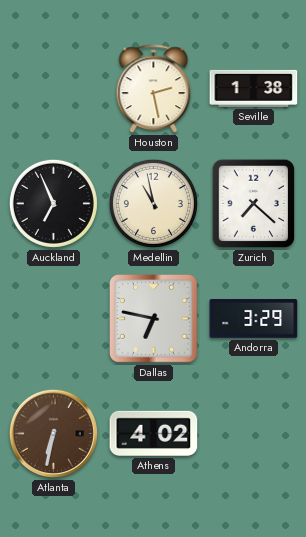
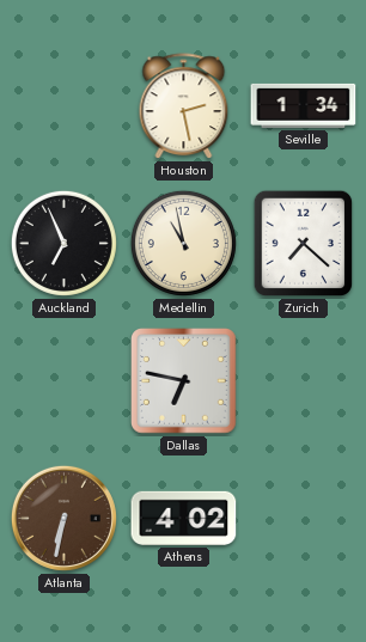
Seville: 1:38 -> 1:34 (304, 105)
Andorra: 3:29 -> none (254, 319)
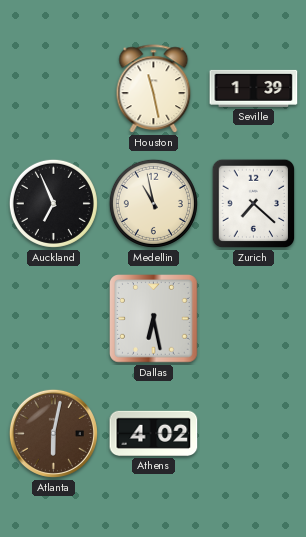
Houston: 2:28 -> 11:28 (154, 89)
Seville: 1:34 -> 1:39 (254, 88)
Dallas: 6:47 -> 6:28 (154, 319)
Atlanta: 6:32 -> 6:02 (53, 433)
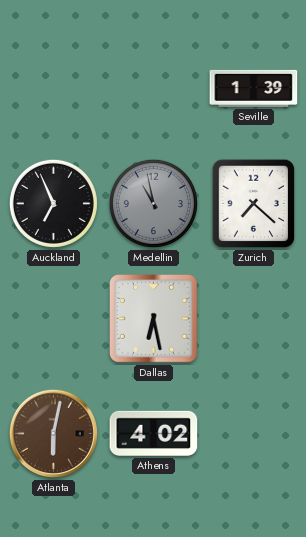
Houston: 11:28 -> none (154, 89)
Medellin dial: cream -> grey (153, 203)
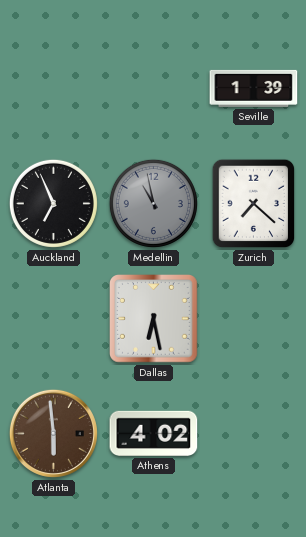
Atlanta: 6:02 -> 5:59 (53, 433)
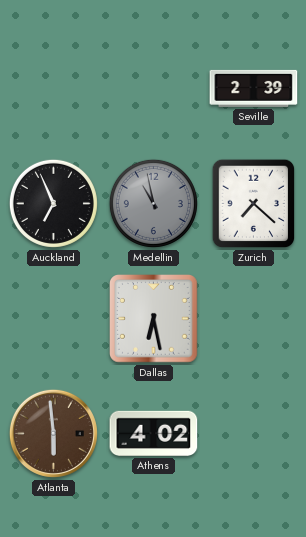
Seville: 1:39 -> 2:39 (254, 88)
